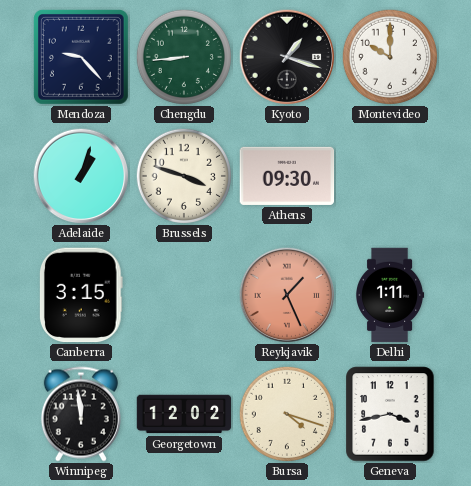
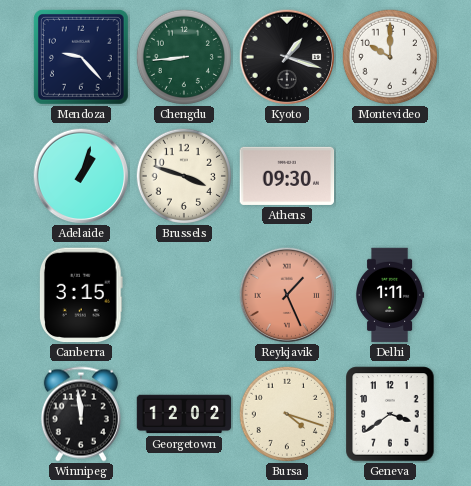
Geneva: 3:43 -> 3:39 (390, 414)
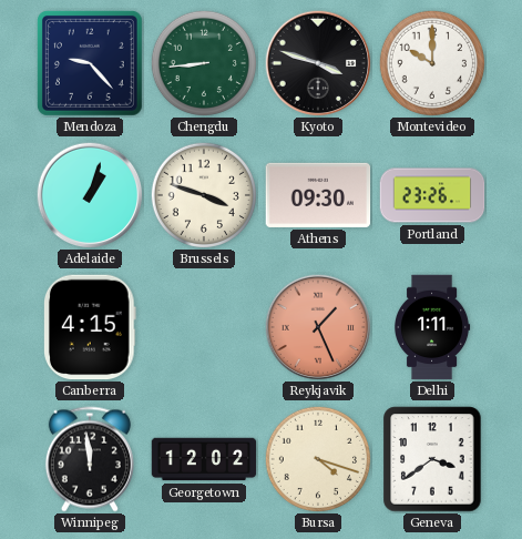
Kyoto: 1:18 -> 3:48 (318, 63)
Portland: none -> 23:26 (432, 195)
Canberra: 3:15 -> 4:15 (90, 327)
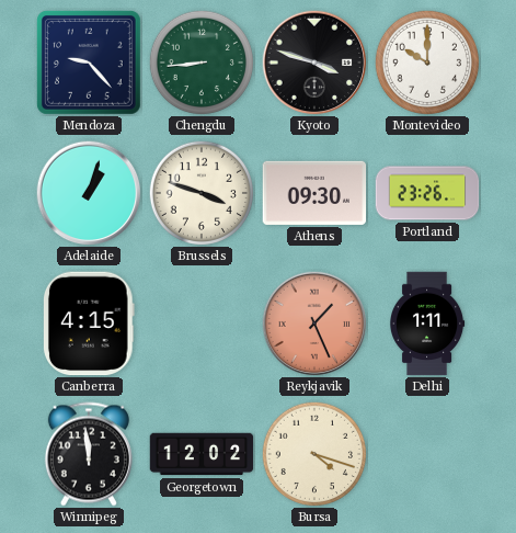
Geneva: 3:39 -> none (432, 459)
